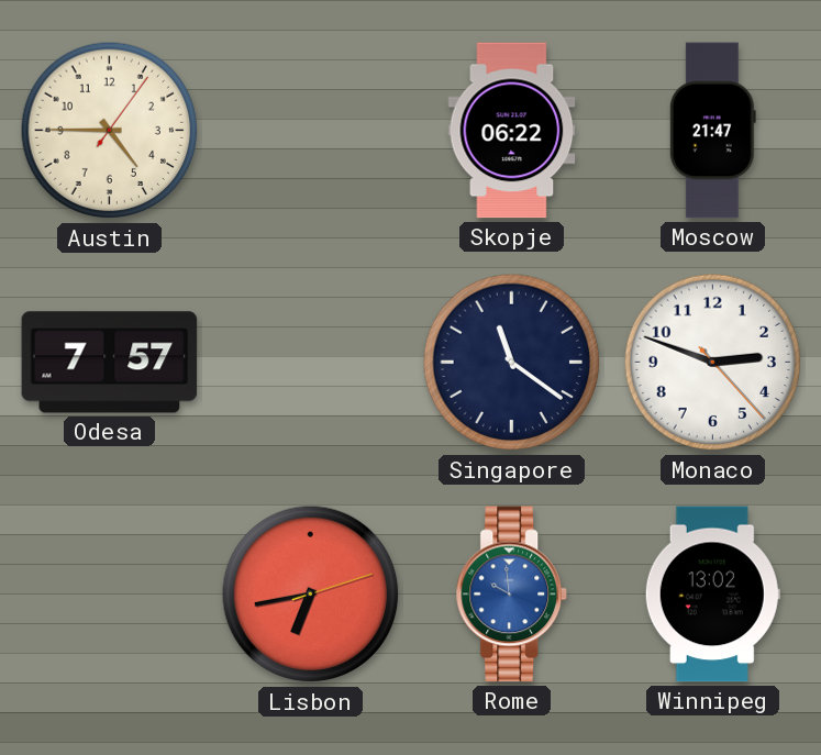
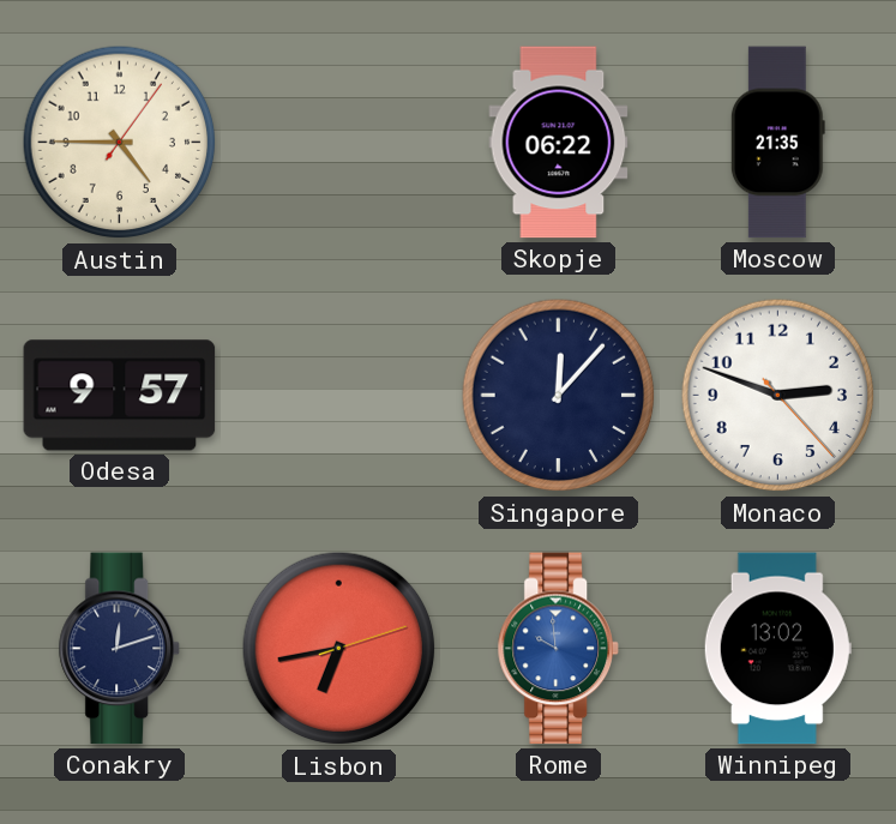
Moscow: 21:47 -> 21:35 (777, 143)
Odesa: 7:57 -> 9:57 (120, 396)
Singapore: 11:21 -> 12:07 (559, 396)
Conakry: none -> 12:12 (119, 649)
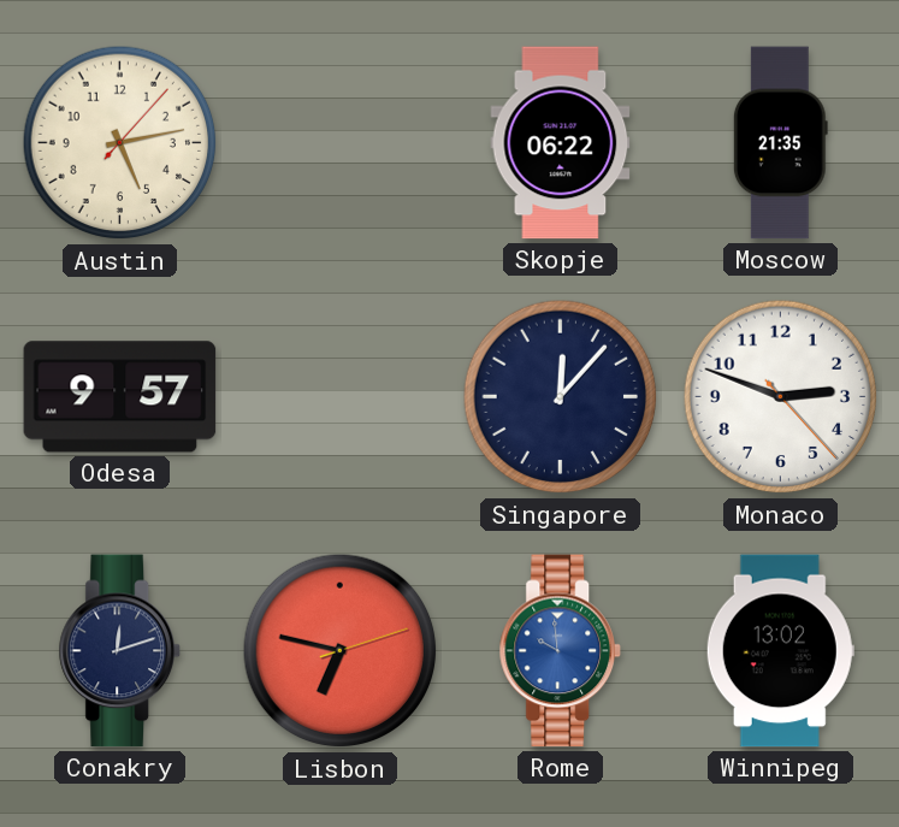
Austin: 4:45 -> 5:13 (120, 143)
Lisbon: 6:43 -> 6:47 (341, 651)
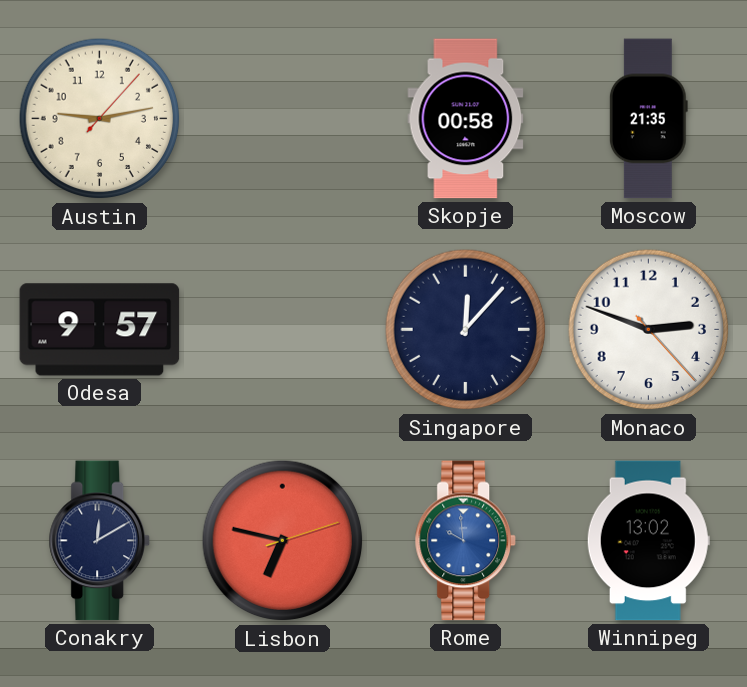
Austin: 5:13 -> 9:13 (100, 119)
Skopje: 06:22 -> 00:58 (466, 119)
Conakry: 12:12 -> 12:10 (99, 541)
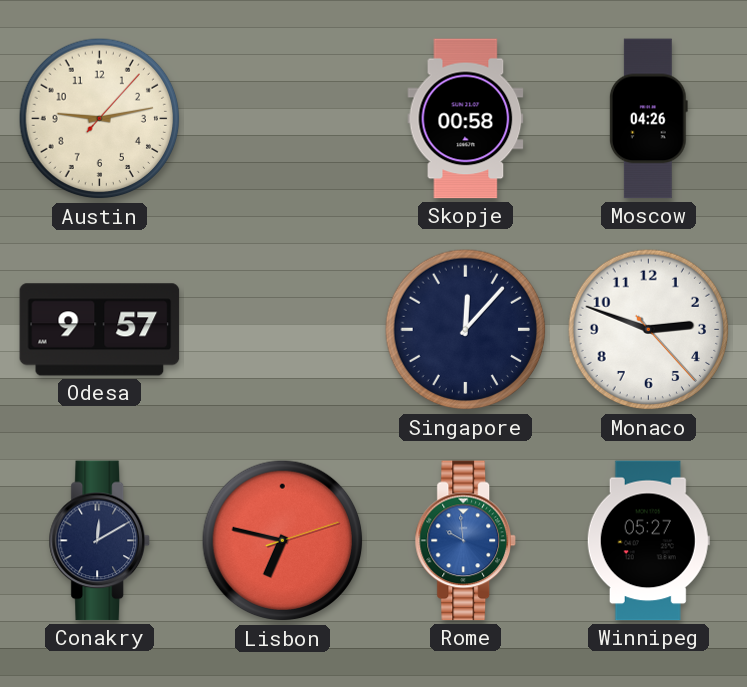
Moscow: 21:35 -> 04:26 (648, 119)
Winnipeg: 13:02 -> 05:27 (648, 541)
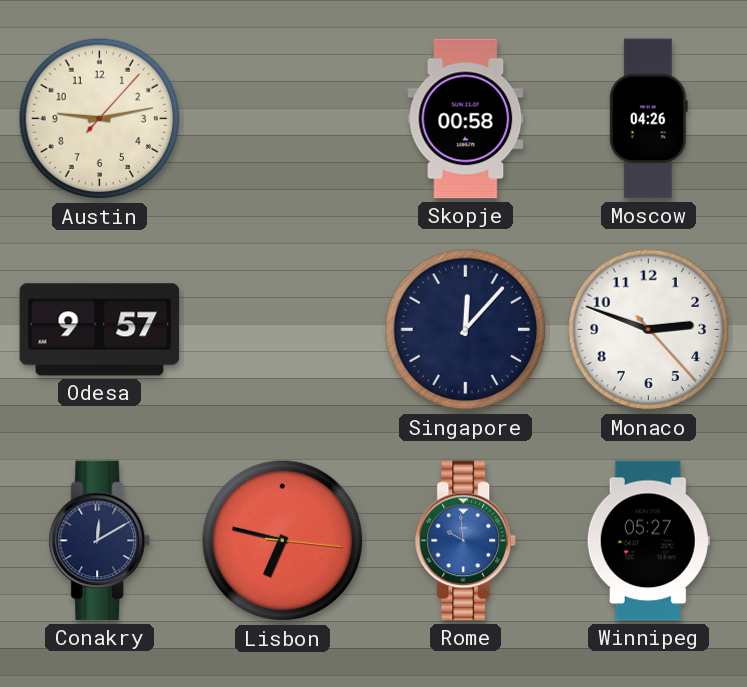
Lisbon: 6:47:12 -> 6:47:16 (283, 541)
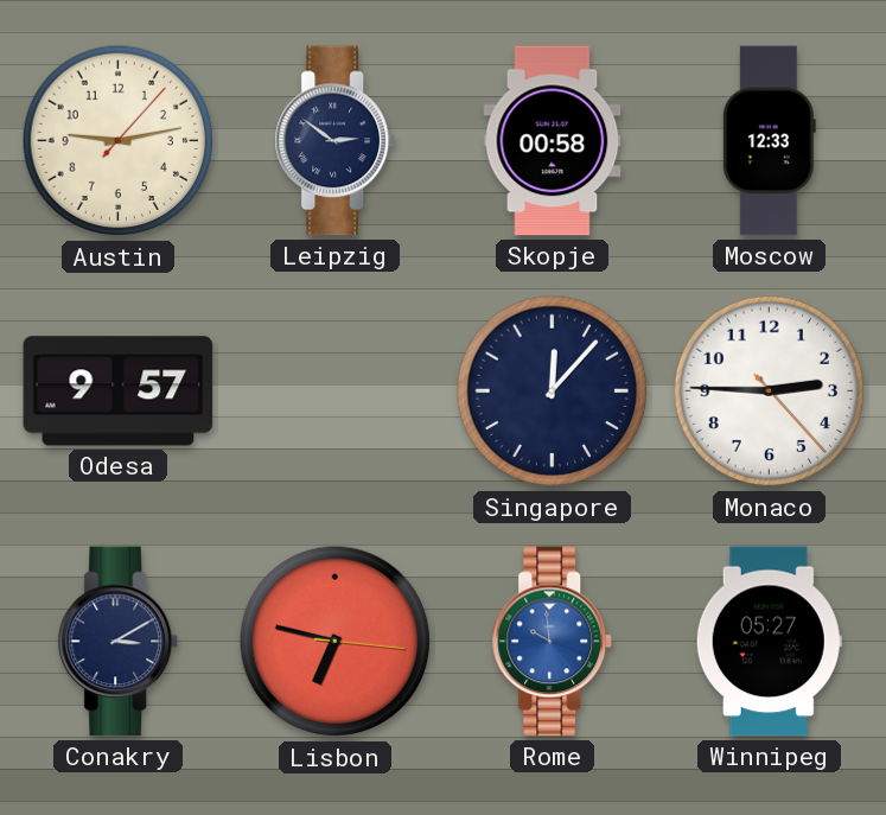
Leipzig: none -> 2:51 (334, 141)
Moscow: 04:26 -> 12:33 (769, 141)
Monaco: 2:48 -> 2:45 (770, 391)
Conakry: 12:10 -> 3:10 (117, 642)
